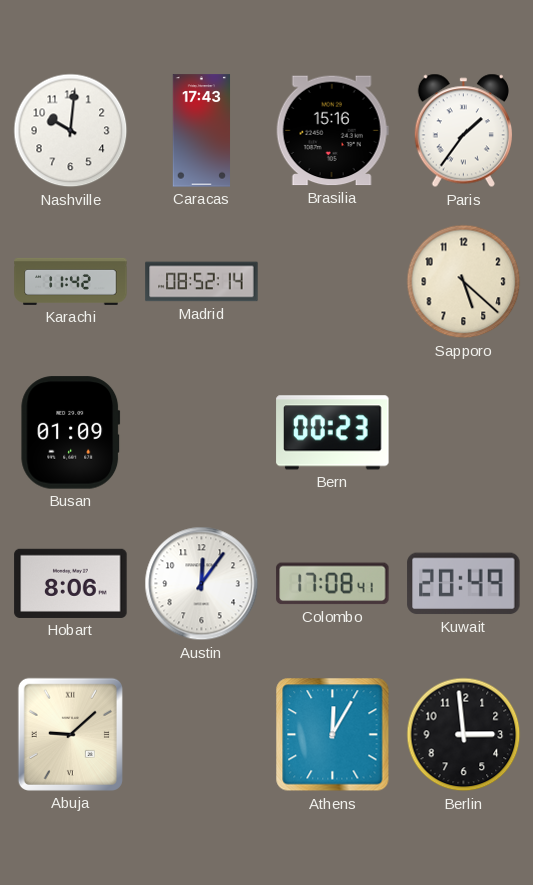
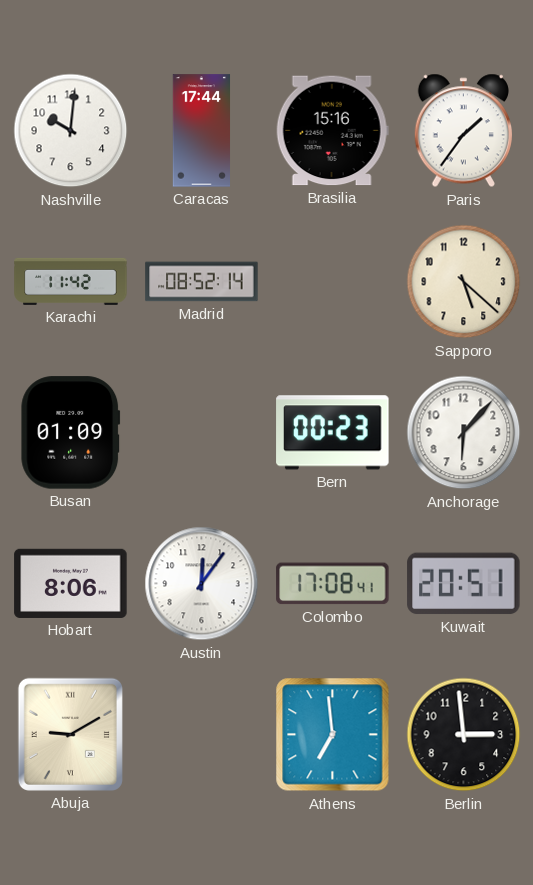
Caracas: 17:43 -> 17:44 (202, 131)
Anchorage: none -> 6:07 (464, 433)
Kuwait: 20:49 -> 20:51 (464, 584)
Abuja: 9:08 -> 9:10 (70, 734)
Athens: 12:05 -> 6:59 (333, 735)
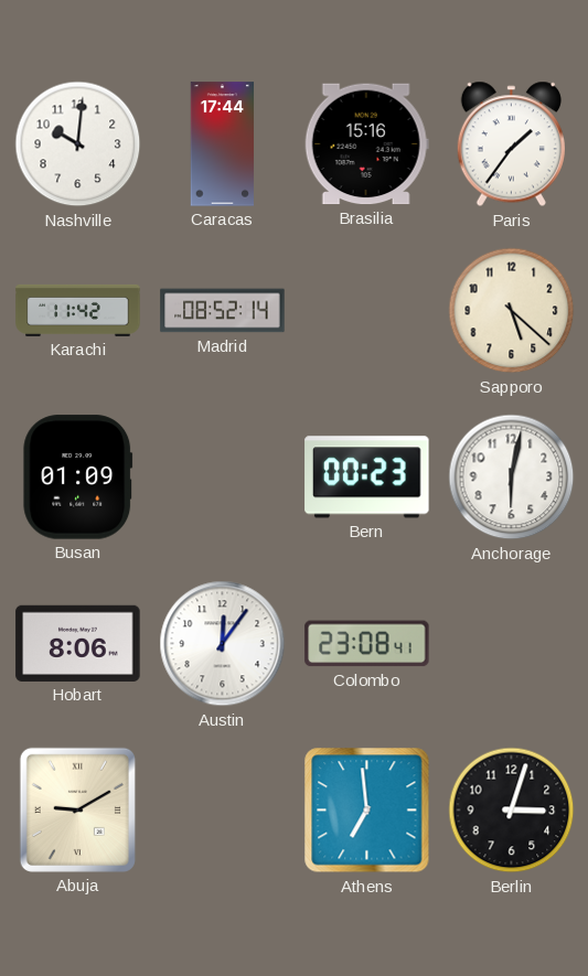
Anchorage: 6:07 -> 6:02 (512, 478)
Colombo: 17:08 -> 23:08 (367, 644)
Kuwait: 20:51 -> none (464, 584)
Berlin: 2:59 -> 3:03 (512, 811)
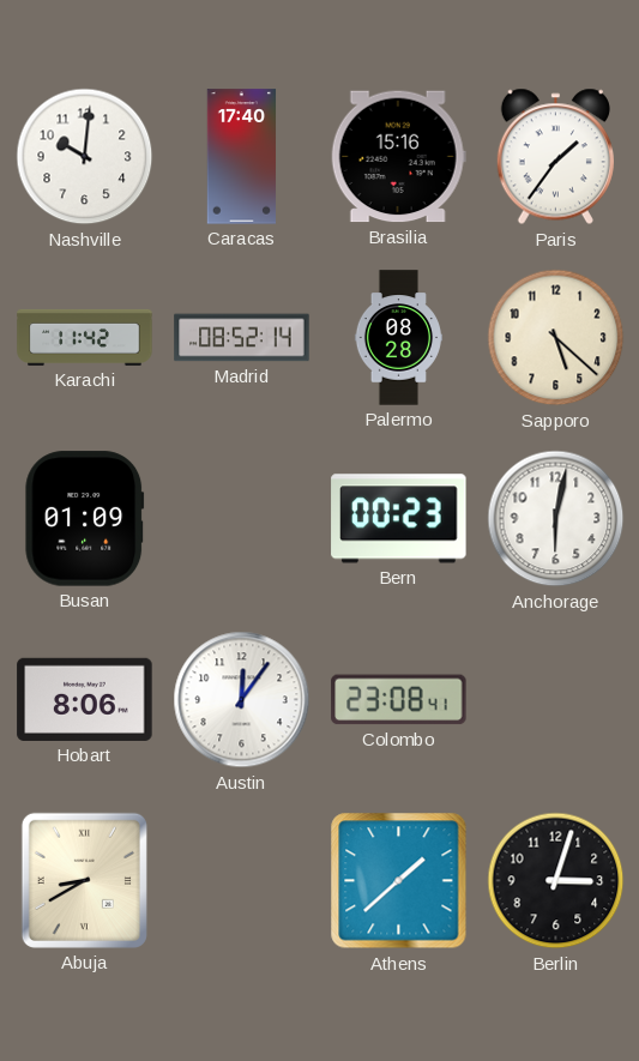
Caracas: 17:44 -> 17:40 (242, 157)
Palermo: none -> 08:28 (398, 338)
Abuja: 9:10 -> 8:40 (84, 880)
Athens: 6:59 -> 1:38 (399, 881)
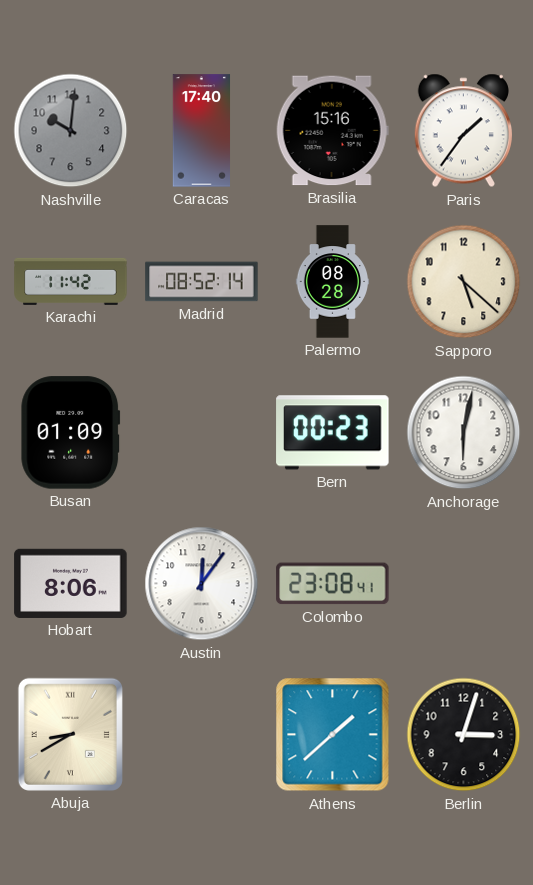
Nashville dial: white -> grey (71, 131)
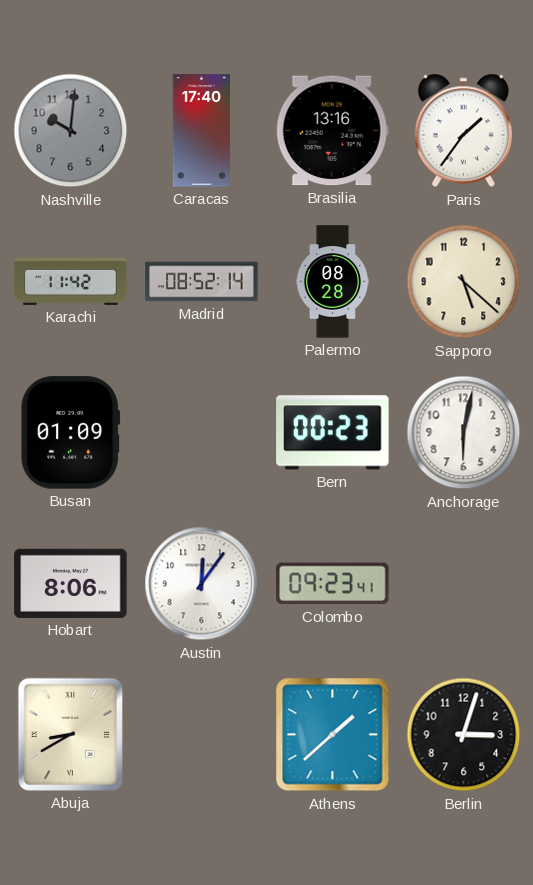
Brasilia: 15:16 -> 13:16 (332, 131)
Colombo: 23:08 -> 09:23 (333, 584)
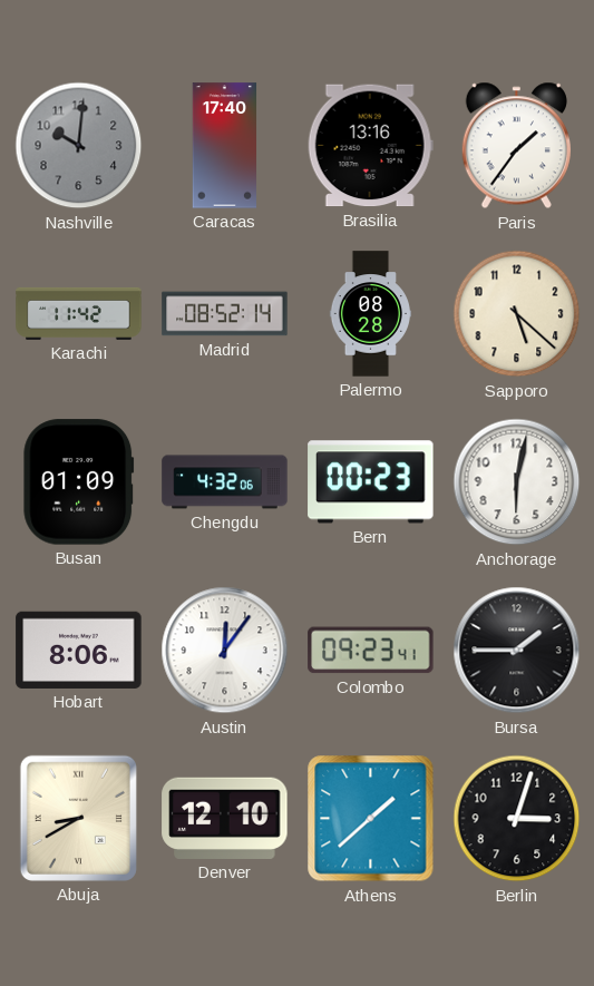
Chengdu: none -> 4:32 (225, 482)
Bursa: none -> 1:45 (517, 651)
Denver: none -> 12:10 (225, 818)
